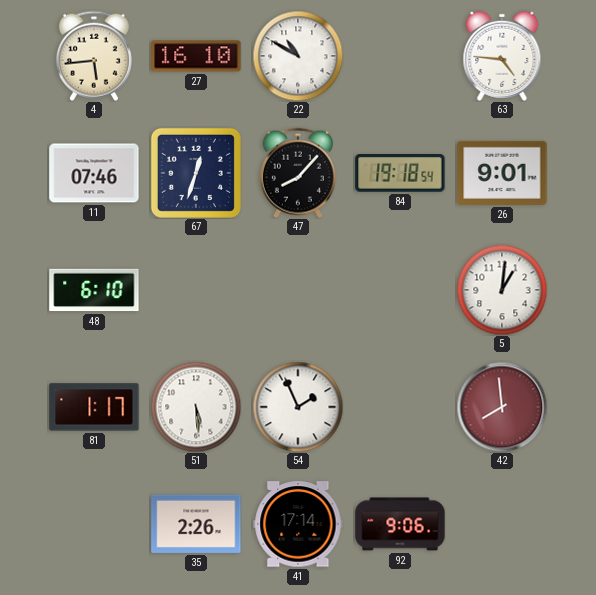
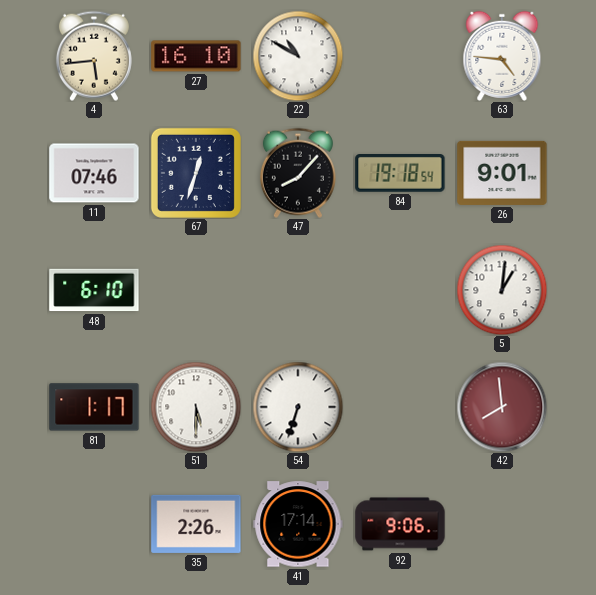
51: 5:29 -> 5:30 (196, 407)
54: 1:56 -> 6:33 (298, 407)
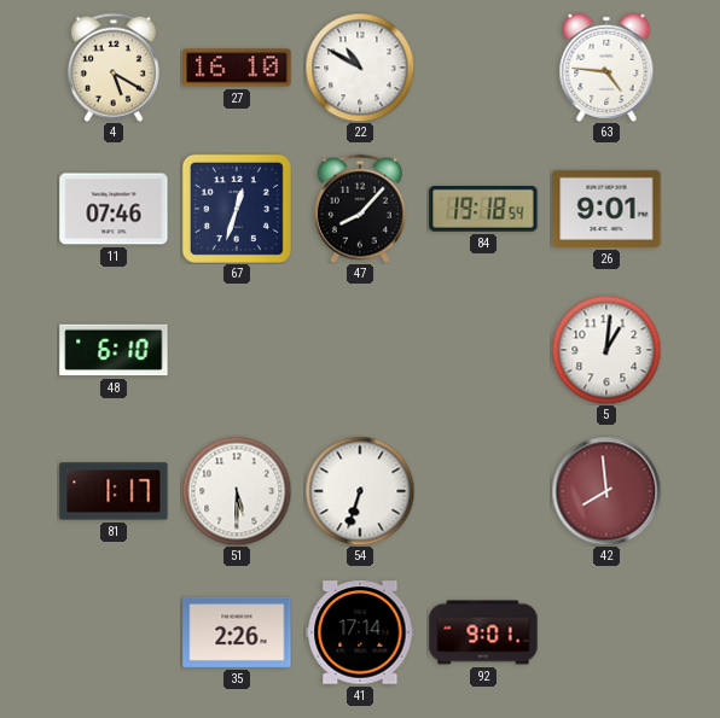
4: 5:44 -> 5:20 (114, 68)
92: 9:06 -> 9:01 (483, 632)
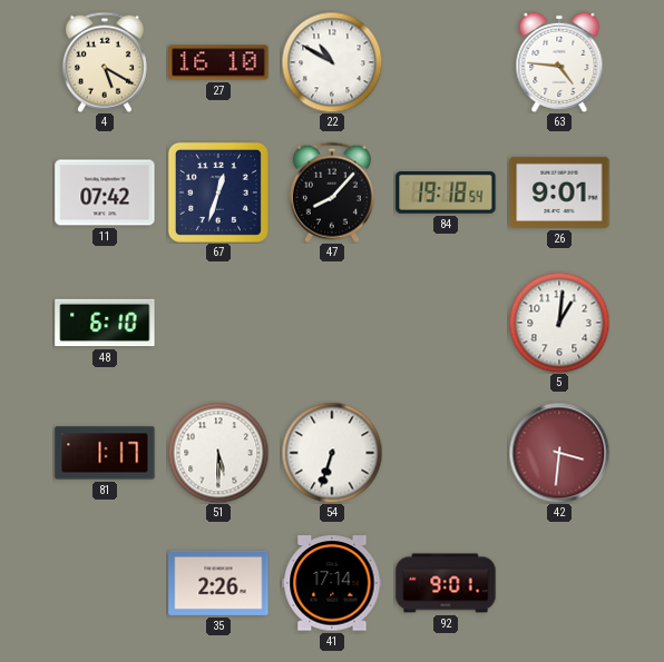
11: 07:46 -> 07:42 (105, 192)
42: 7:59 -> 3:31 (559, 453)
